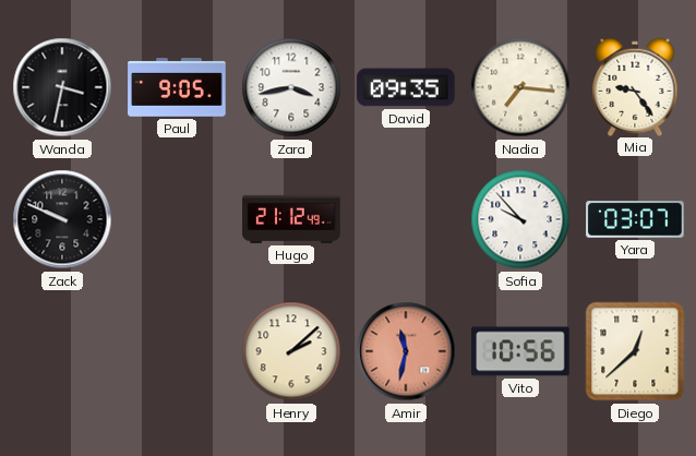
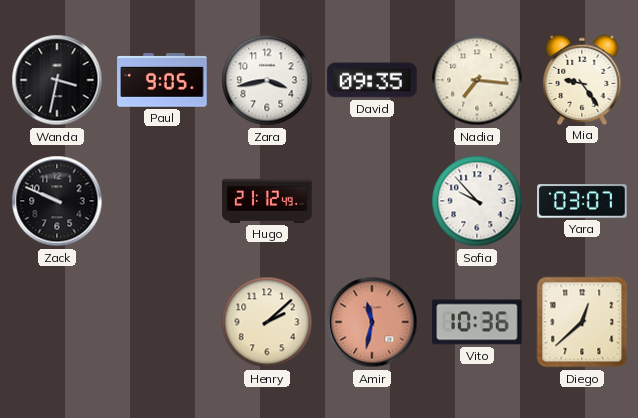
Vito: 10:56 -> 10:36 (477, 322)
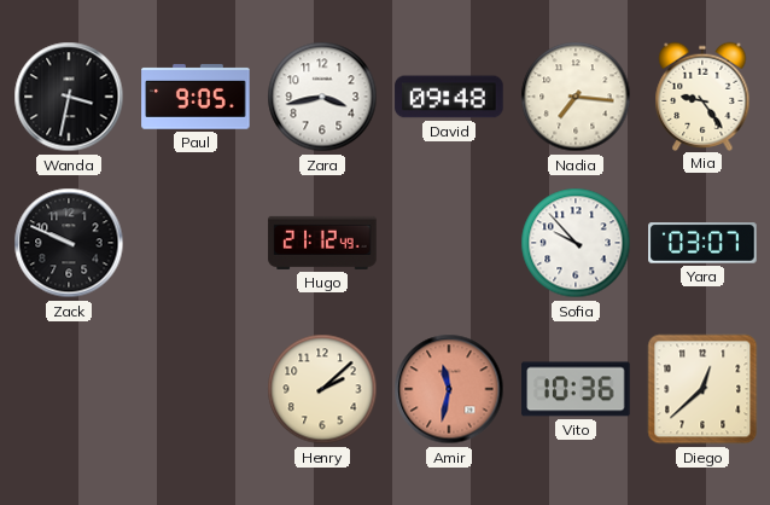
David: 09:35 -> 09:48 (449, 97)
